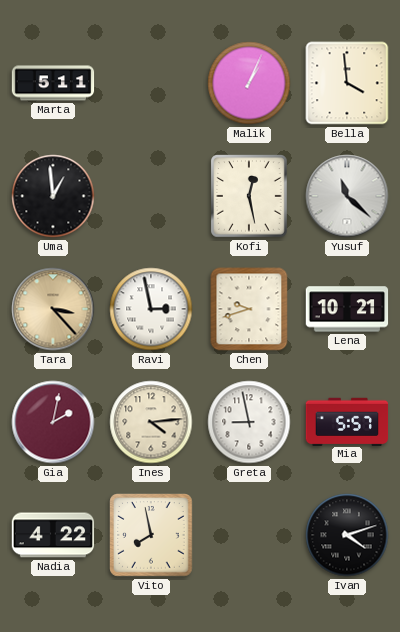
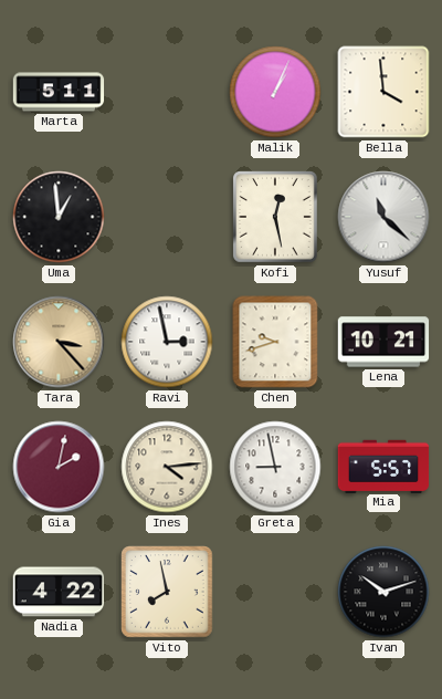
Ivan: 4:12 -> 10:12 (383, 592)
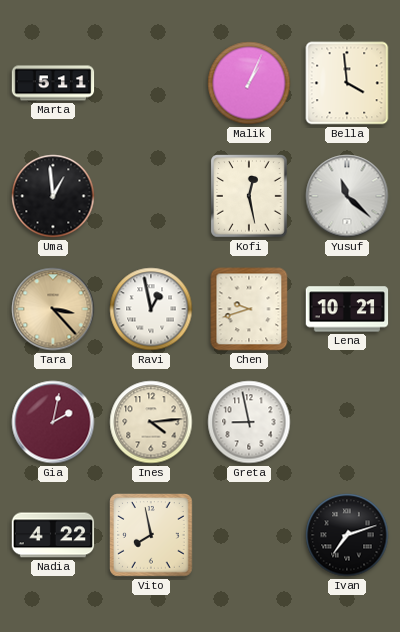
Ravi: 2:58 -> 12:58 (151, 309)
Mia: 5:57 -> none (383, 466)
Ivan: 10:12 -> 7:12 (347, 535)
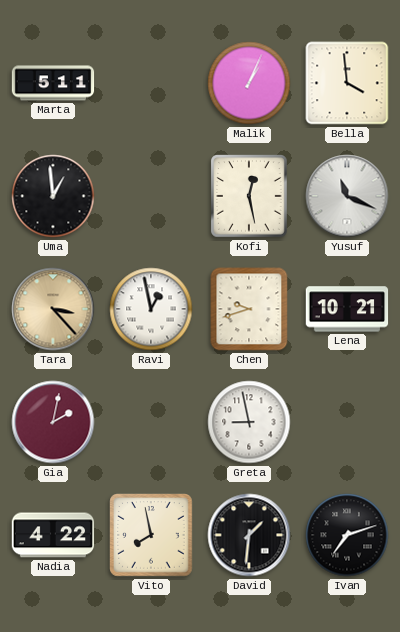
Yusuf: 11:22 -> 11:19 (347, 196)
Ines: 4:14 -> none (151, 422)
David: none -> 1:31 (249, 535)
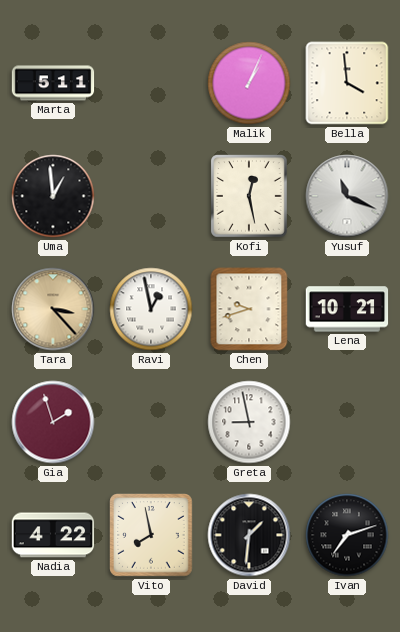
Gia: 2:02 -> 1:57 (53, 422)
